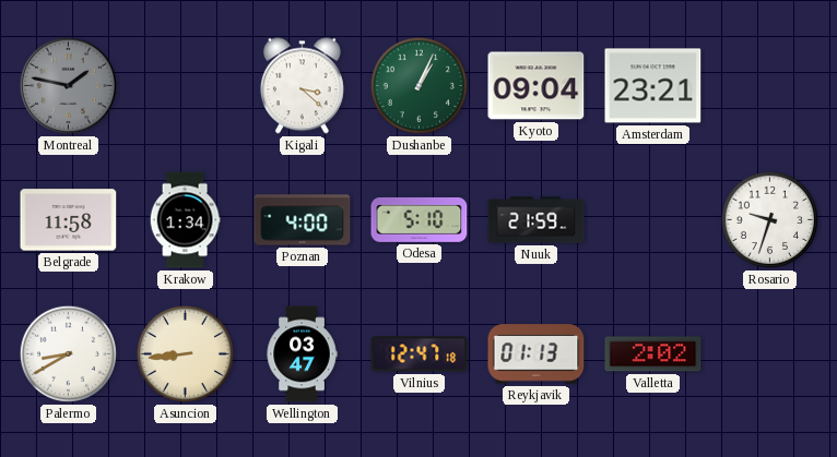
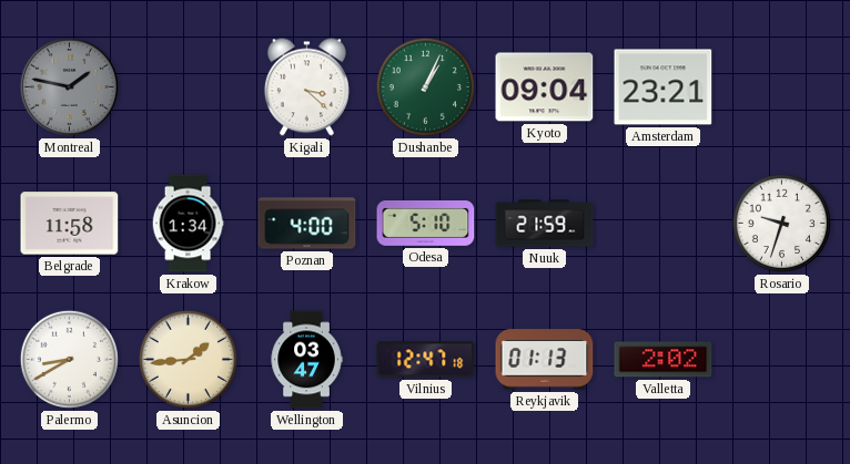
Asuncion: 8:44 -> 1:44 (188, 359)
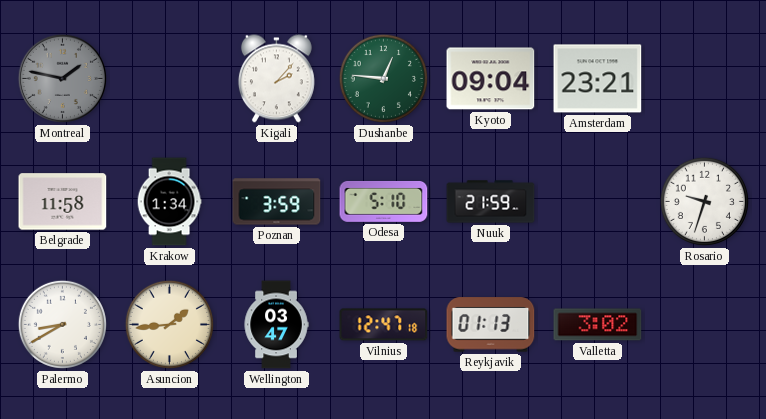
Kigali: 3:22 -> 2:07 (276, 79)
Dushanbe: 1:04 -> 12:46 (383, 78)
Poznan: 4:00 -> 3:59 (277, 202)
Valletta: 2:02 -> 3:02 (598, 325)
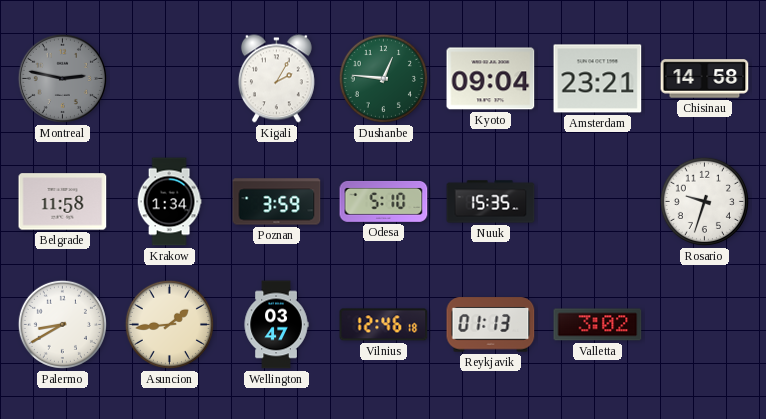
Montreal: 1:47 -> 2:47 (62, 78)
Kigali: 2:07 -> 2:05 (276, 79)
Chisinau: none -> 14:58 (705, 79)
Nuuk: 21:59 -> 15:35 (491, 202)
Vilnius: 12:47 -> 12:46 (384, 325)
